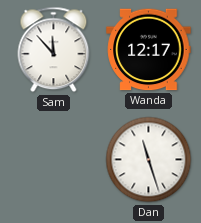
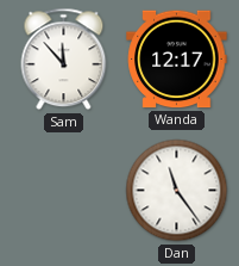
Dan: 11:27 -> 11:24 (177, 191)
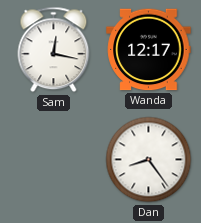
Sam: 11:53 -> 12:17 (54, 50)
Dan: 11:24 -> 8:24 (149, 160)
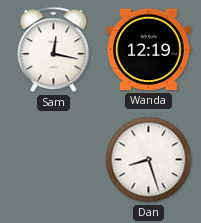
Wanda: 12:17 -> 12:19 (149, 50)
Dan: 8:24 -> 8:27 (149, 160)
